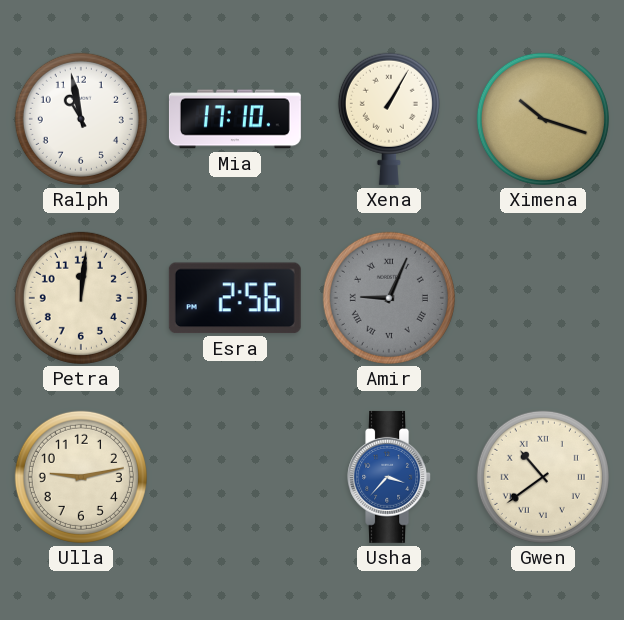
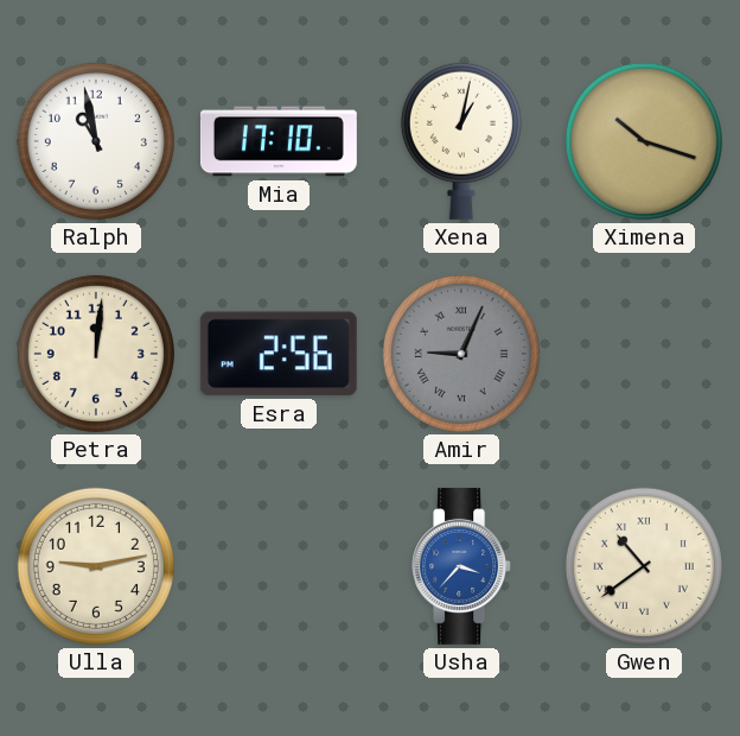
Xena: 1:05 -> 1:02 (461, 141)
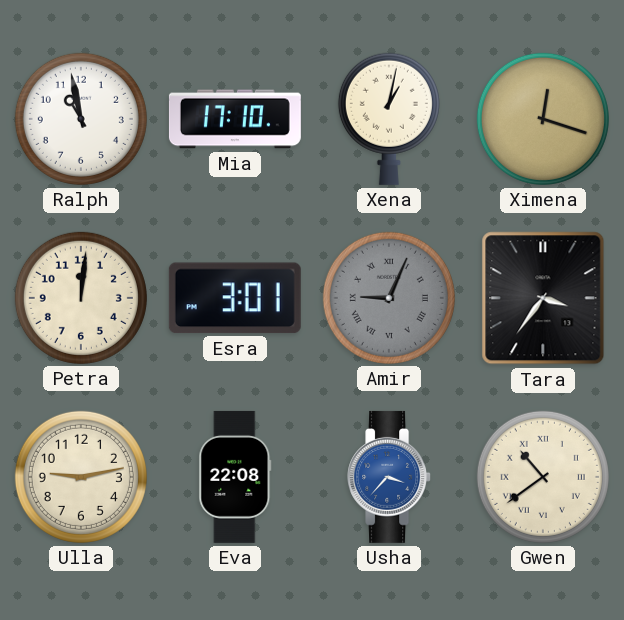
Ximena: 10:18 -> 12:18 (543, 119)
Esra: 2:56 -> 3:01 (235, 298)
Tara: none -> 3:36 (543, 298)
Eva: none -> 22:08 (235, 477)
